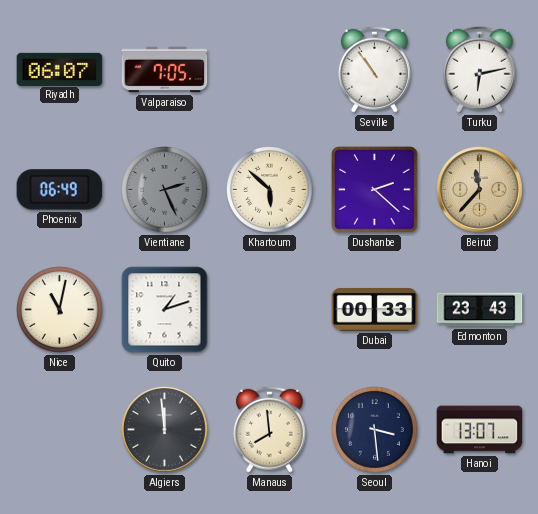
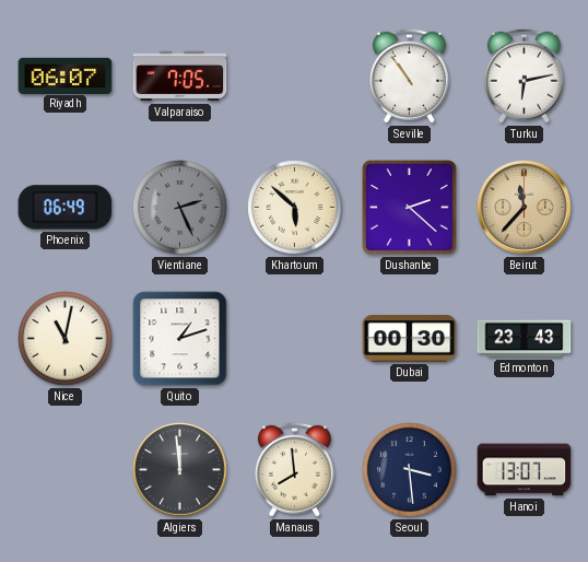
Dubai: 00:33 -> 00:30 (410, 338)
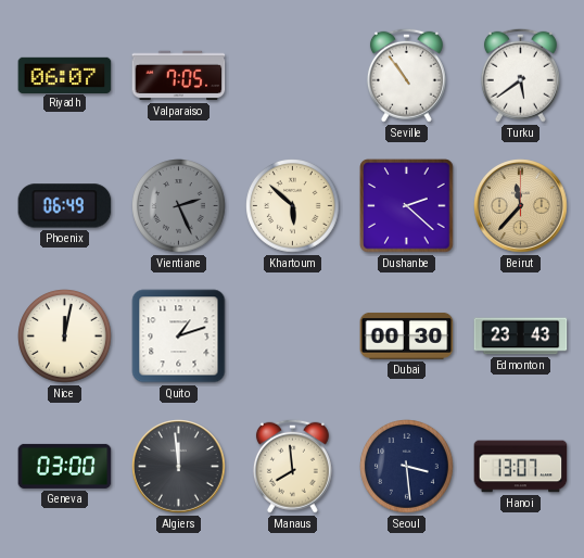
Turku: 6:13 -> 5:39 (520, 75)
Nice: 11:02 -> 12:02 (65, 337)
Geneva: none -> 03:00 (65, 466)
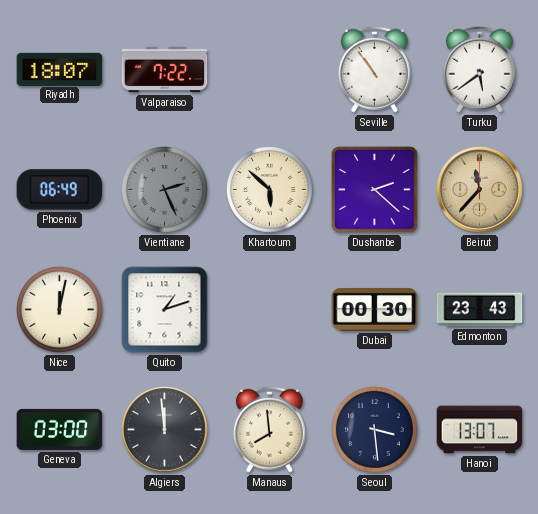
Riyadh: 06:07 -> 18:07 (60, 69)
Valparaiso: 7:05 -> 7:22 (165, 70)
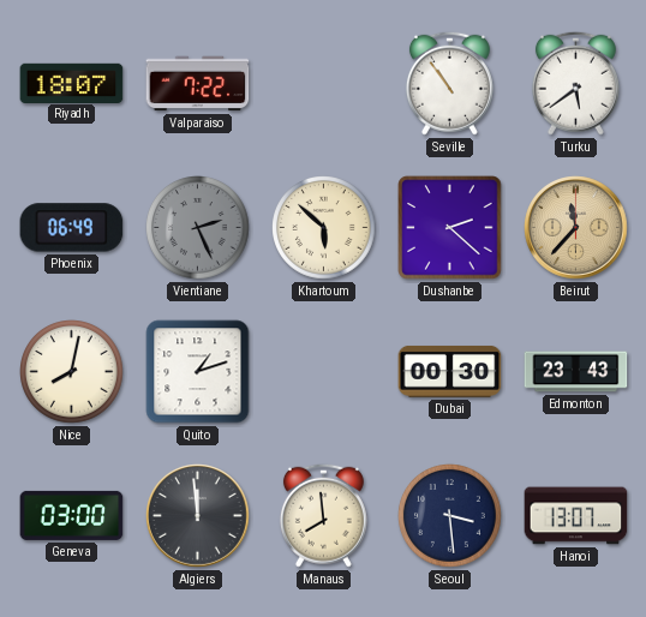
Nice: 12:02 -> 8:02 (72, 372)
